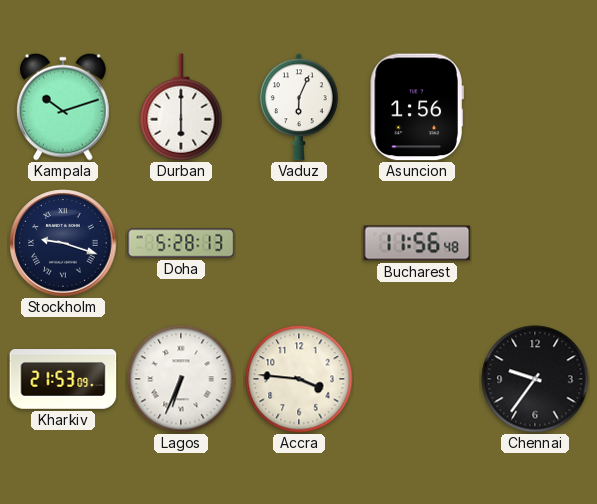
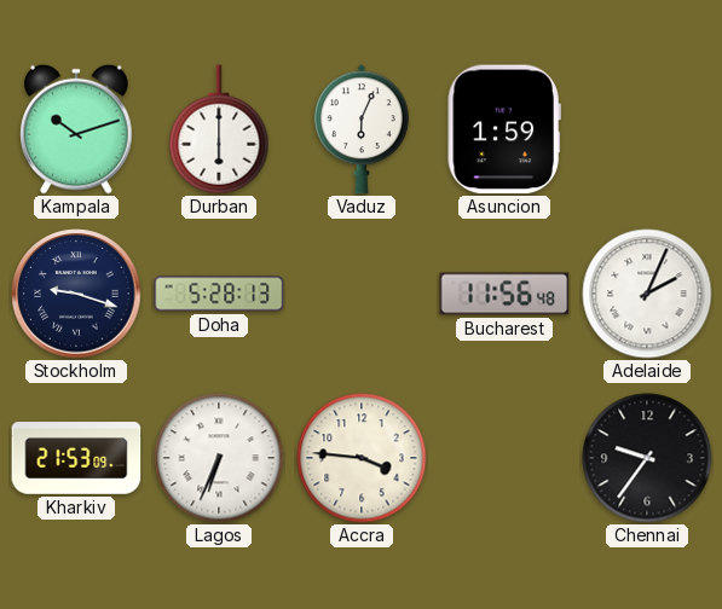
Asuncion: 1:56 -> 1:59 (504, 129)
Adelaide: none -> 2:04 (647, 294)
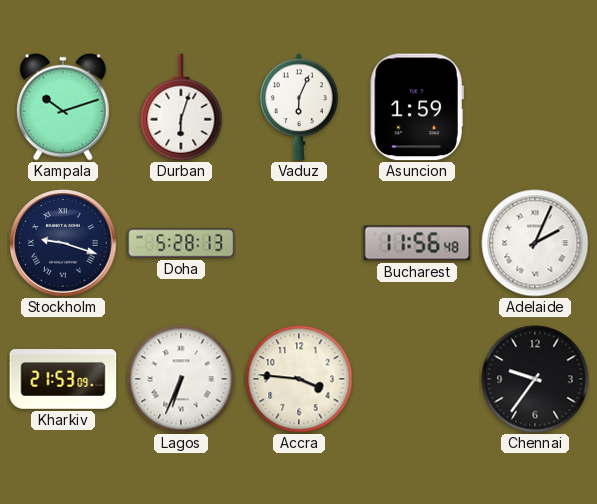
Durban: 6:00 -> 6:03 (181, 107)
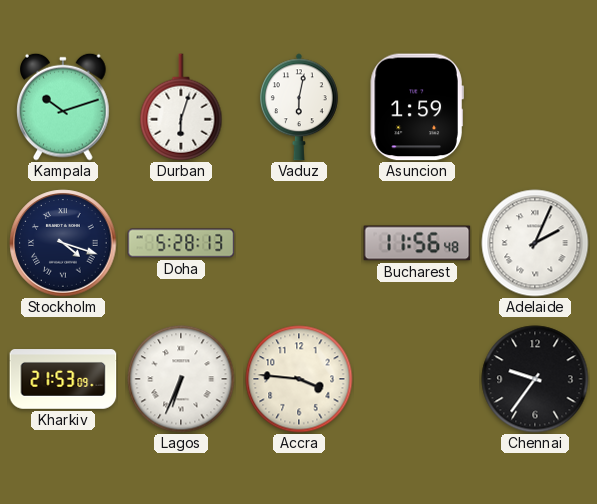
Vaduz: 6:04 -> 6:02 (299, 107)
Stockholm: 9:18 -> 4:18 (63, 243)
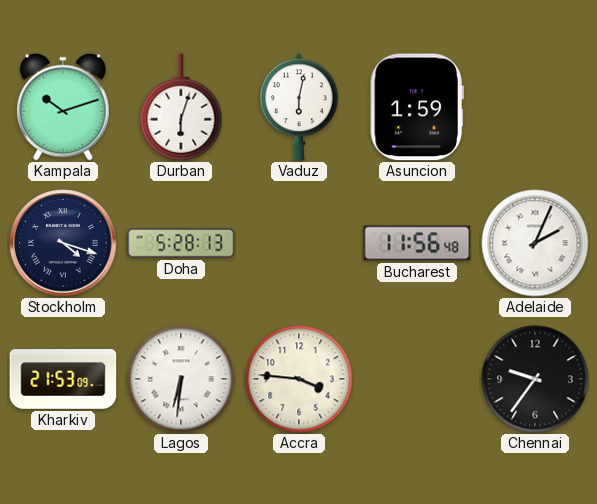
Lagos: 6:34 -> 6:31 (181, 379)
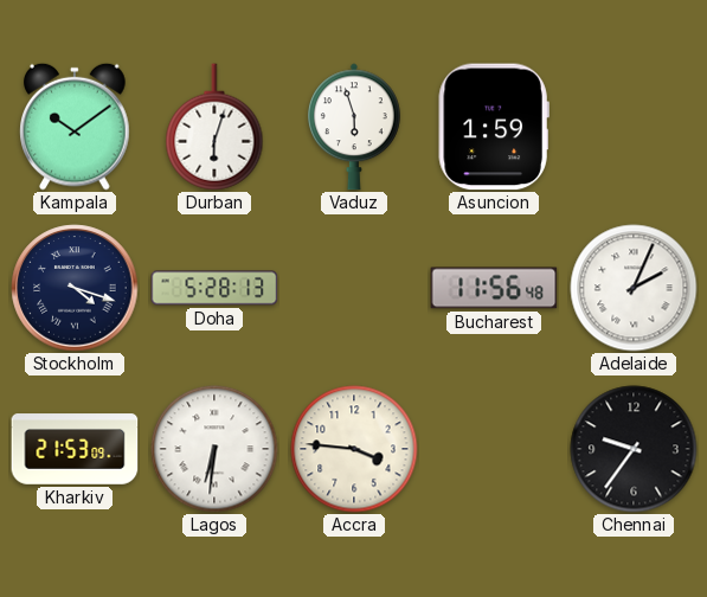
Kampala: 10:12 -> 10:09 (75, 127)
Vaduz: 6:02 -> 5:57 (354, 127)
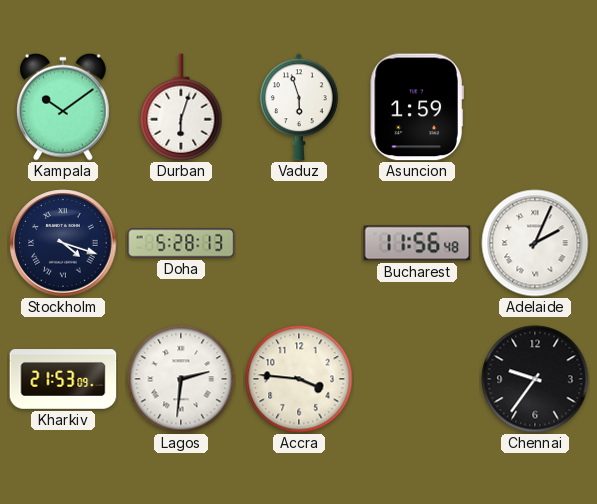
Lagos: 6:31 -> 2:31 (181, 379)
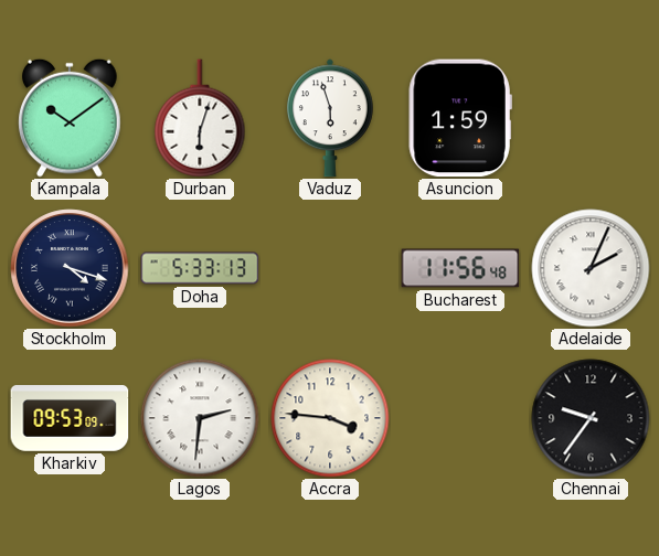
Doha: 5:28 -> 5:33 (200, 268)
Kharkiv: 21:53 -> 09:53 (70, 418)
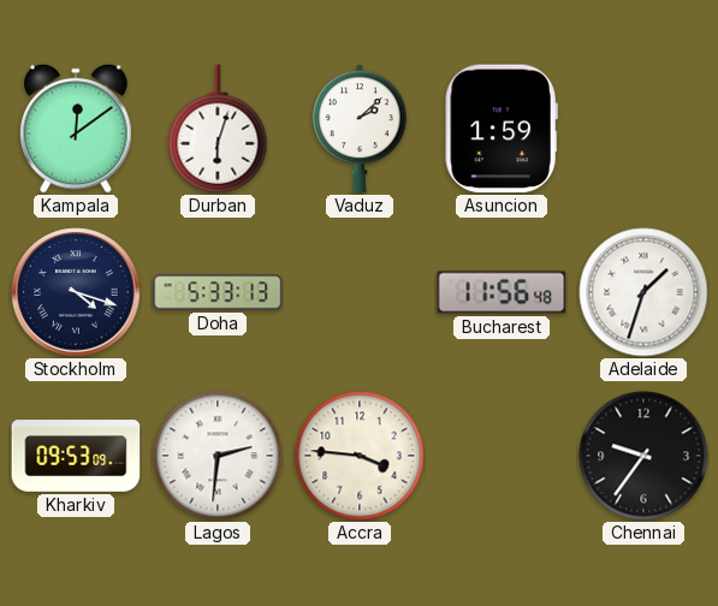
Kampala: 10:09 -> 12:09 (76, 129)
Vaduz: 5:57 -> 2:08 (360, 129)
Adelaide: 2:04 -> 1:33 (643, 292)
